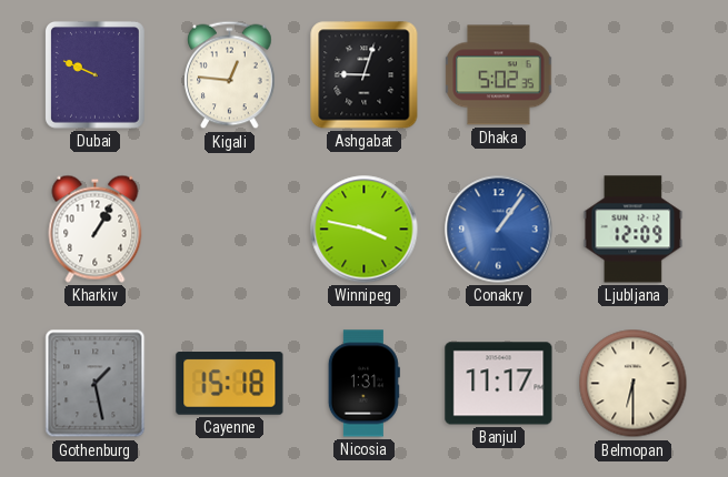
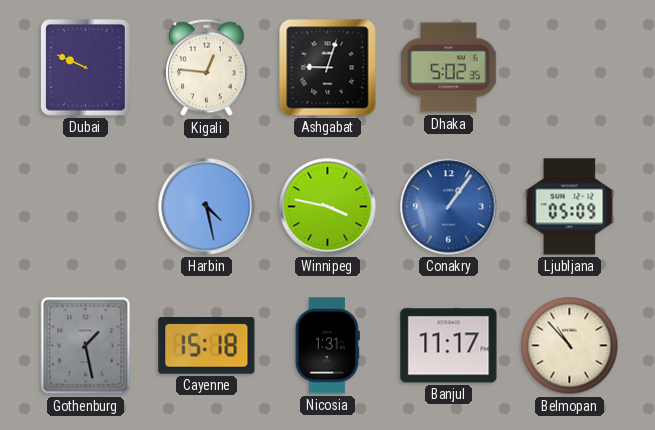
Kharkiv: 1:05 -> none (96, 229)
Harbin: none -> 4:28 (207, 207)
Ljubljana: 12:09 -> 05:09 (570, 207)
Belmopan: 6:30 -> 10:53 (570, 346)
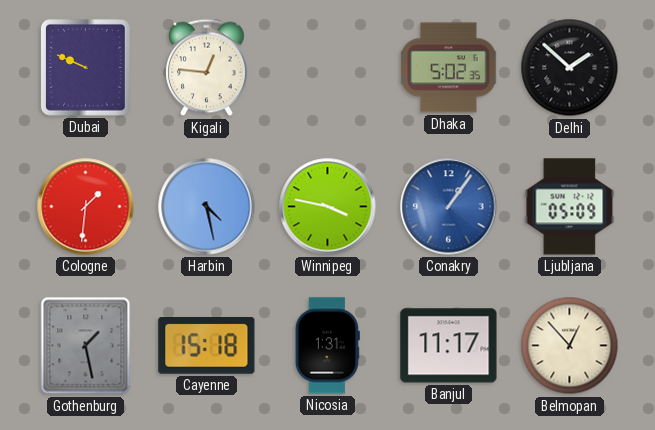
Ashgabat: 9:03 -> none (328, 68)
Delhi: none -> 1:52 (570, 68)
Cologne: none -> 1:31 (86, 207)
Belmopan: 10:53 -> 12:53 (570, 346)
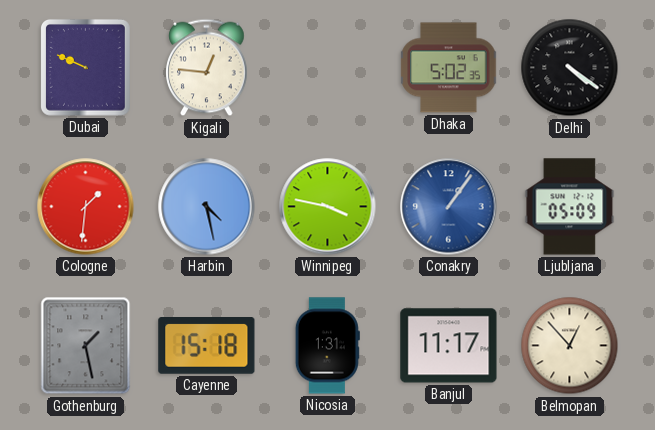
Delhi: 1:52 -> 4:21 (570, 68)
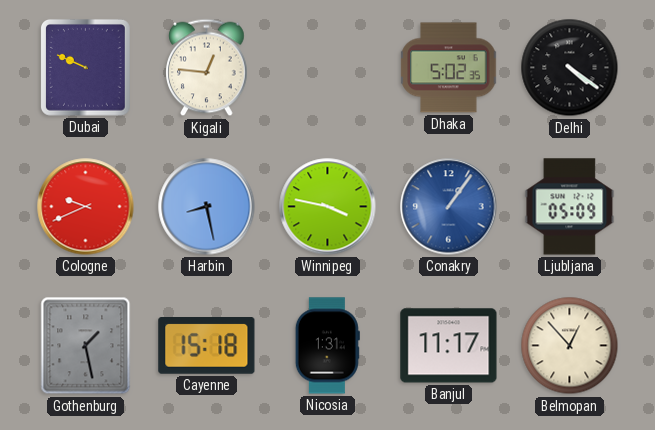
Cologne: 1:31 -> 9:41 (86, 207)
Harbin: 4:28 -> 8:28 (207, 207)
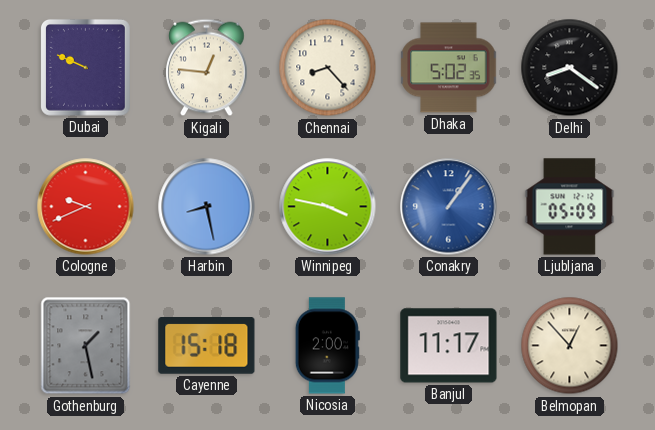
Chennai: none -> 8:23 (328, 68)
Delhi: 4:21 -> 8:21 (570, 68)
Nicosia: 1:31 -> 2:00 (327, 346)
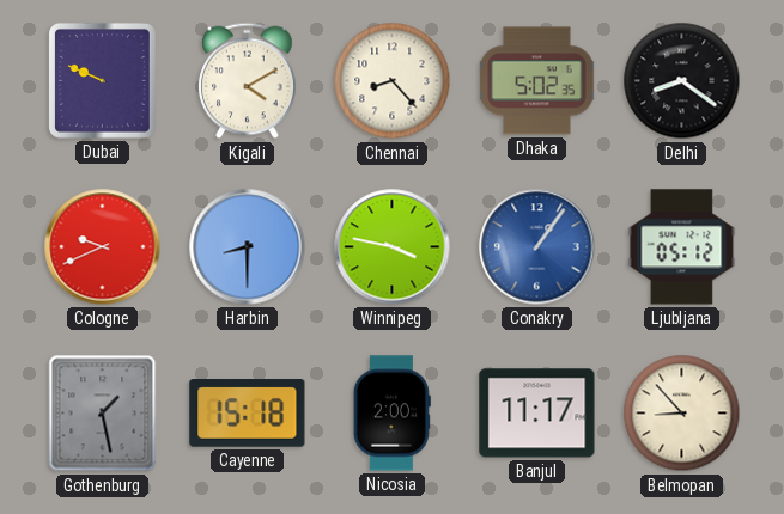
Kigali: 12:46 -> 4:10 (248, 81)
Harbin: 8:28 -> 8:30 (248, 247)
Ljubljana: 05:09 -> 05:12 (682, 247)
Belmopan: 12:53 -> 8:53 (682, 414)
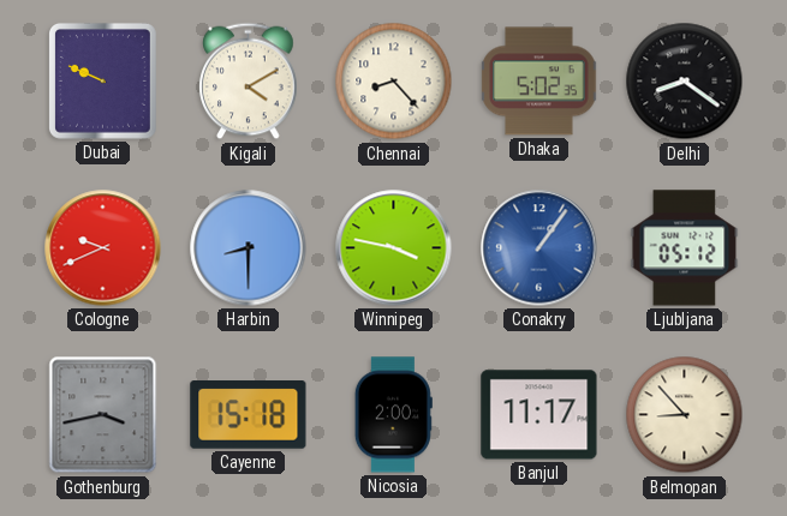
Gothenburg: 1:28 -> 3:43 (103, 415)
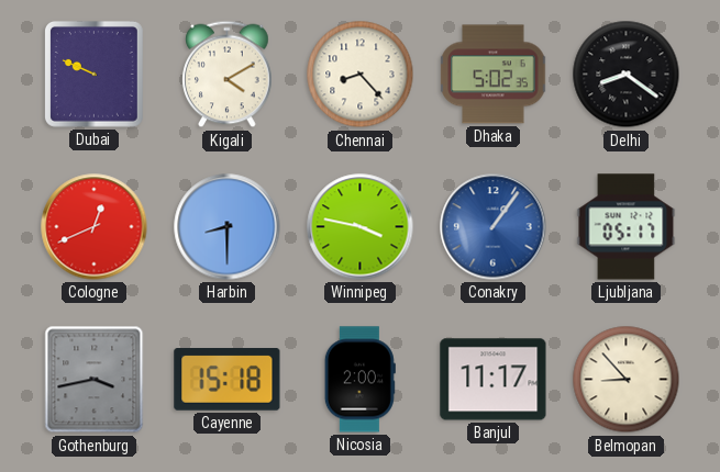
Cologne: 9:41 -> 12:41 (95, 227)
Ljubljana: 05:12 -> 05:17 (627, 227)
